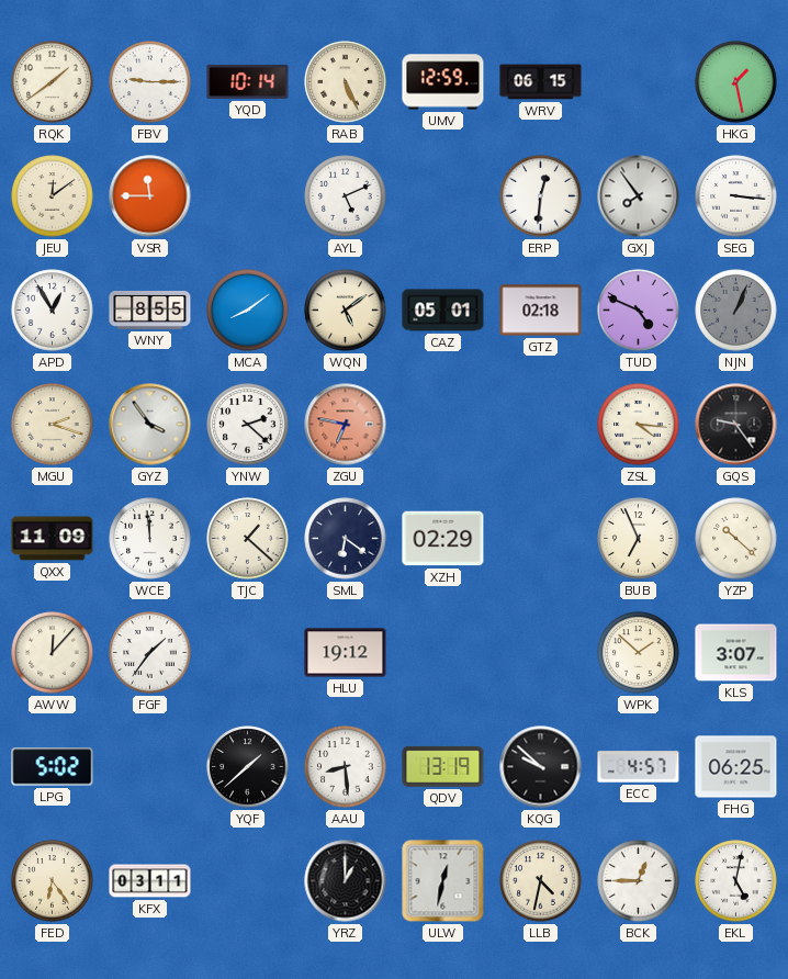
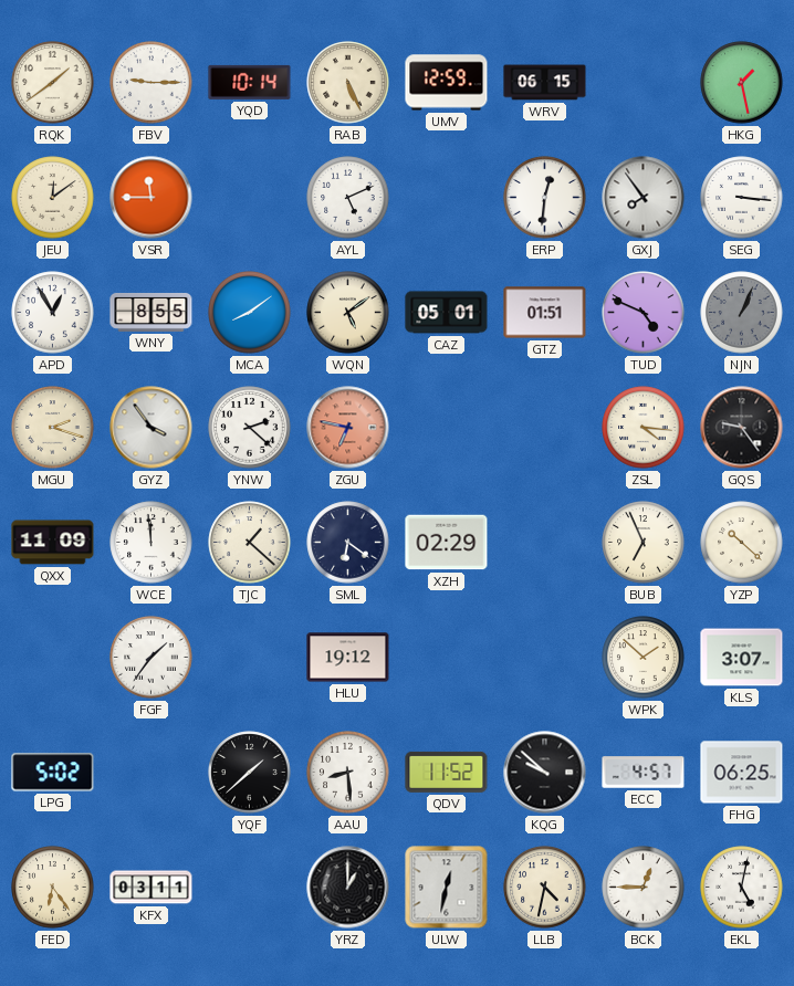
GTZ: 02:18 -> 01:51 (545, 313)
AWW: 12:07 -> none (53, 653)
QDV: 13:19 -> 11:52 (447, 772)
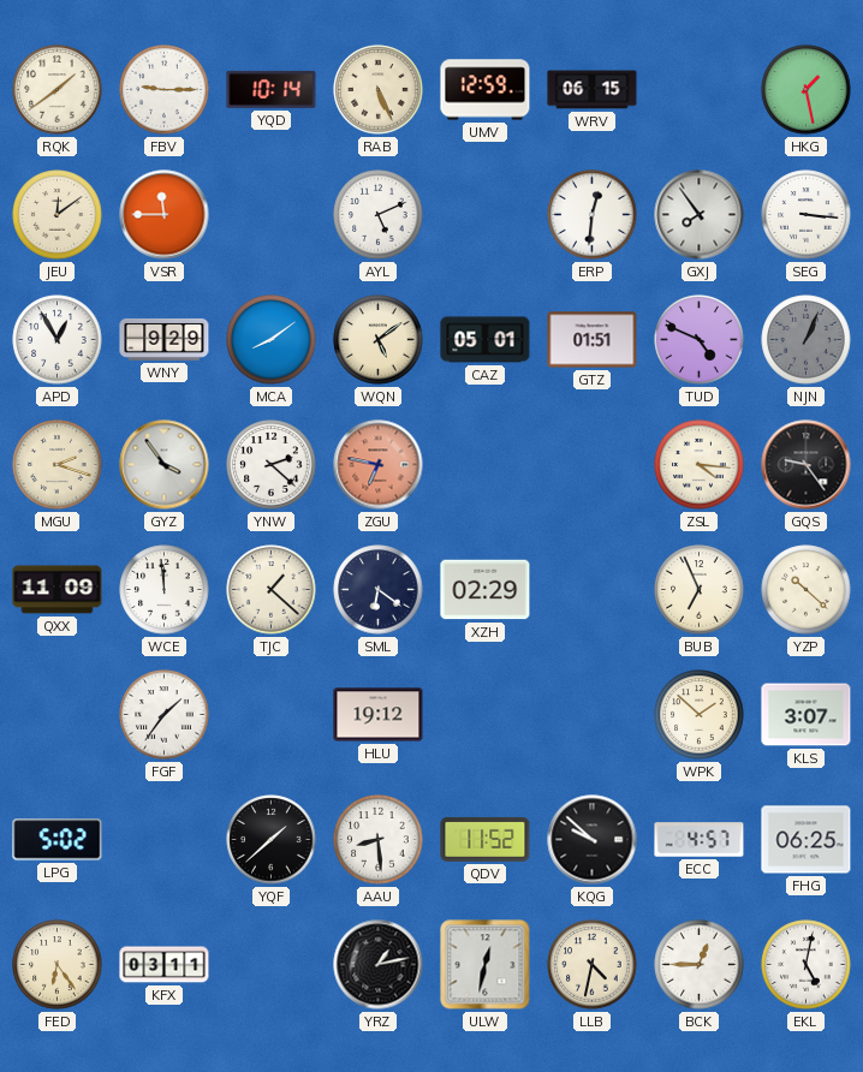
WNY: 8:55 -> 9:29 (165, 339)
YRZ: 1:00 -> 1:13 (379, 965)
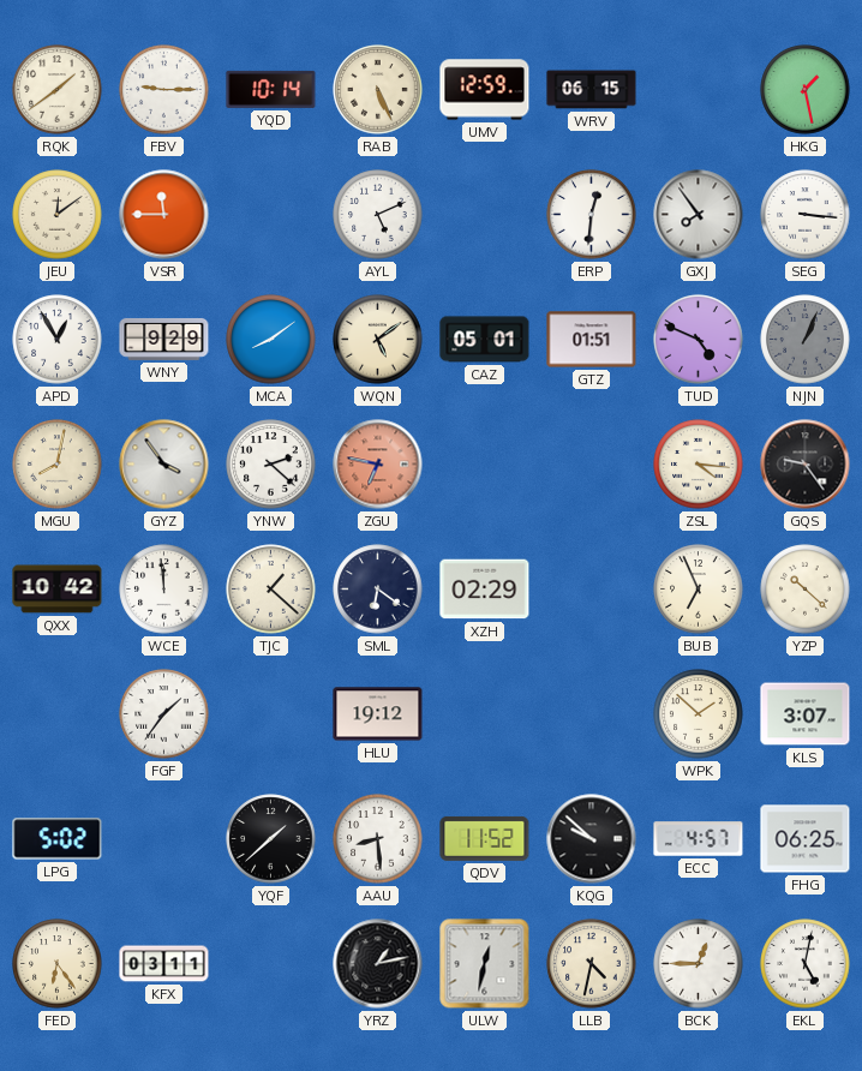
MGU: 2:18 -> 8:02 (58, 465)
QXX: 11:09 -> 10:42 (58, 590)
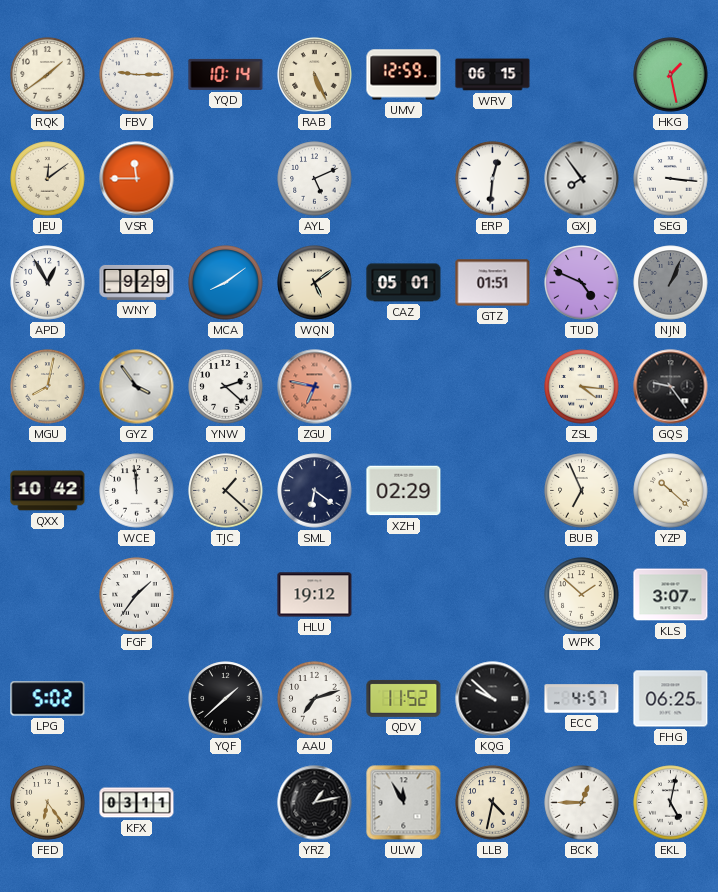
AAU: 8:29 -> 7:12 (315, 699)
ULW: 12:32 -> 11:55 (404, 803)
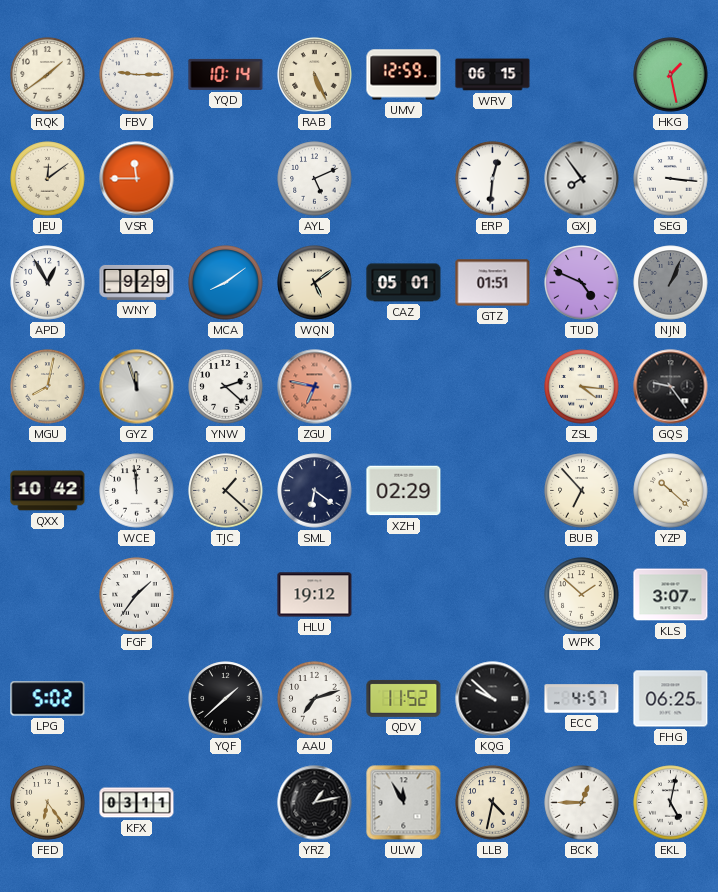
GYZ: 3:54 -> 11:57 (137, 387)
BUB: 6:56 -> 6:53 (582, 491)
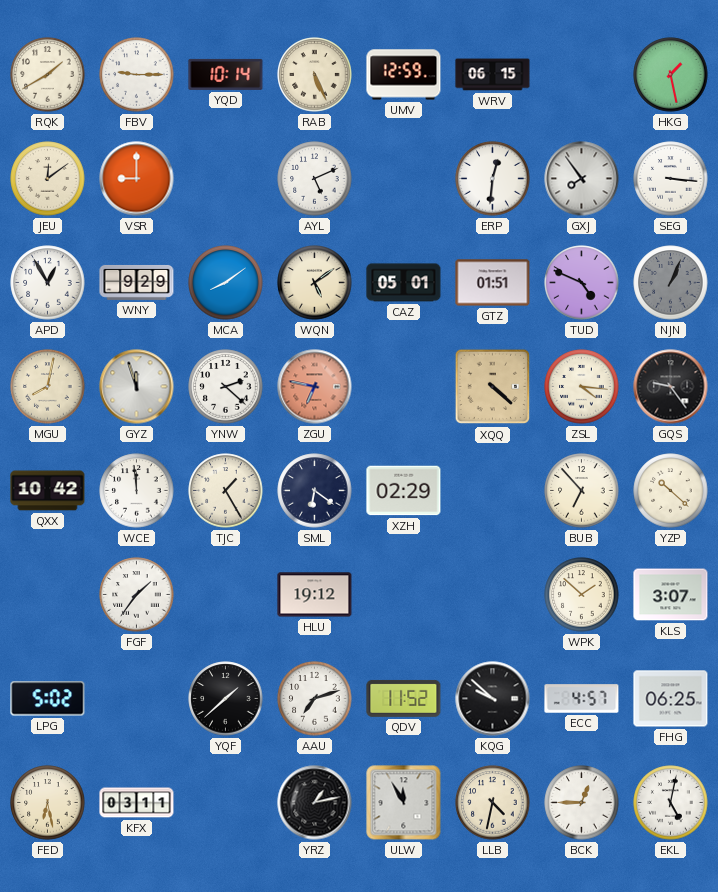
RQK: 1:39 -> 1:40 (48, 75)
VSR: 11:45 -> 9:00 (137, 179)
XQQ: none -> 4:22 (493, 387)
TJC: 1:22 -> 1:25 (226, 491)
FED: 6:24 -> 6:28 (48, 803)
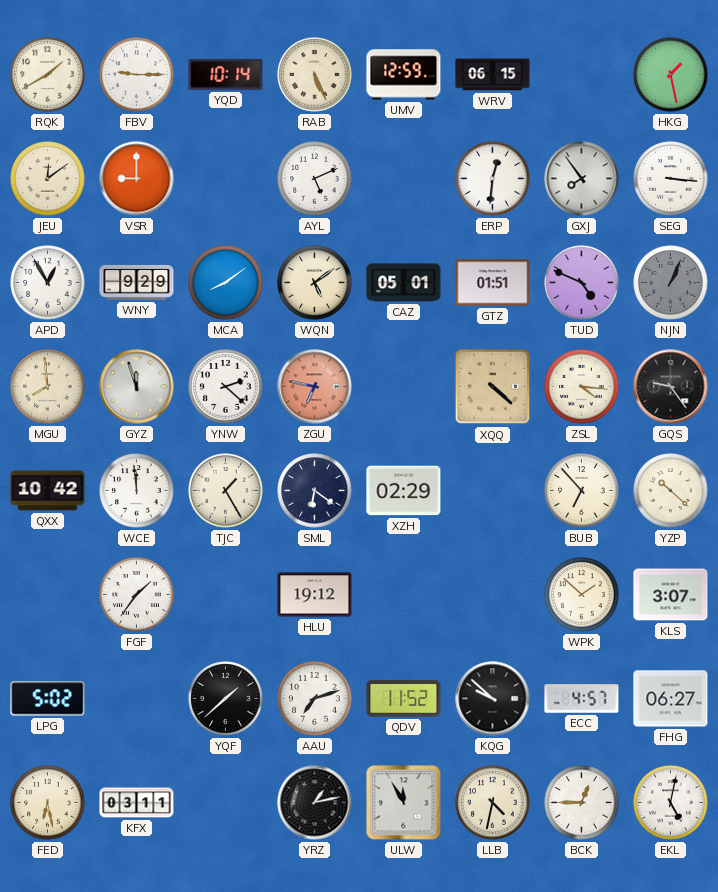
MGU: 8:02 -> 7:59 (48, 387)
FHG: 06:25 -> 06:27 (671, 699)
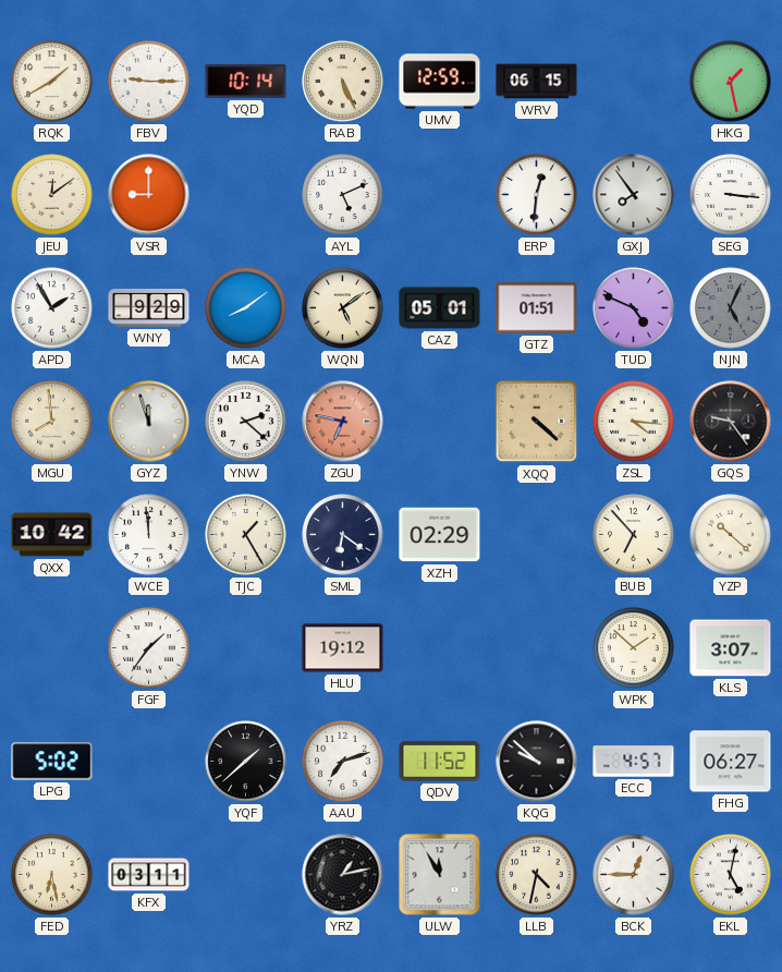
APD: 12:55 -> 1:55 (52, 308)
NJN: 1:04 -> 5:04 (731, 308)
